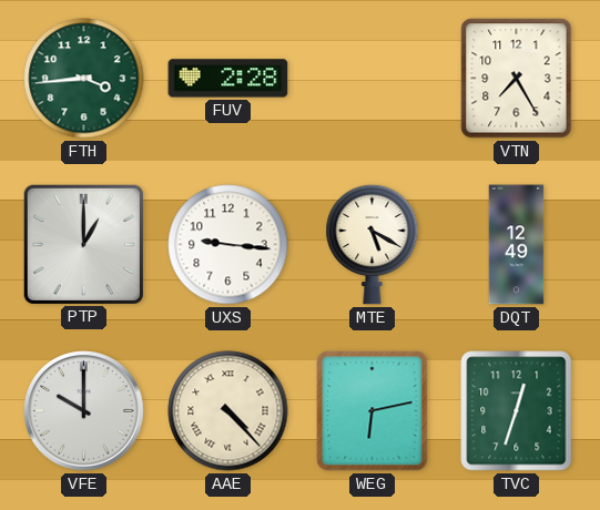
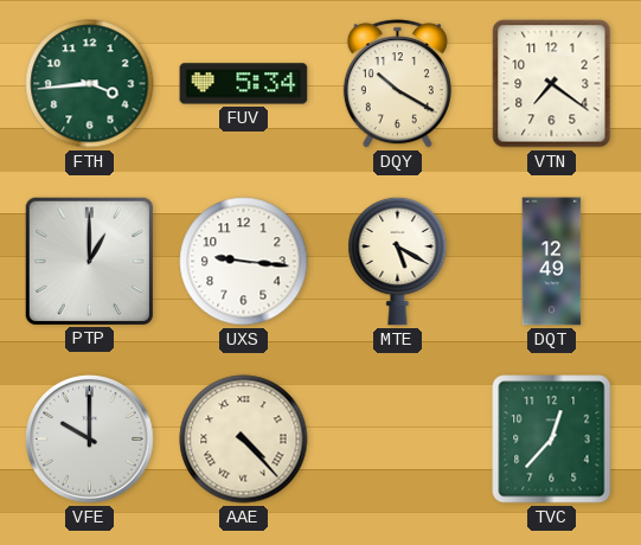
FUV: 2:28 -> 5:34 (244, 84)
DQY: none -> 10:20 (397, 84)
VTN: 7:25 -> 7:21 (552, 84)
WEG: 6:13 -> none (373, 411)
TVC: 12:33 -> 12:37 (552, 440)
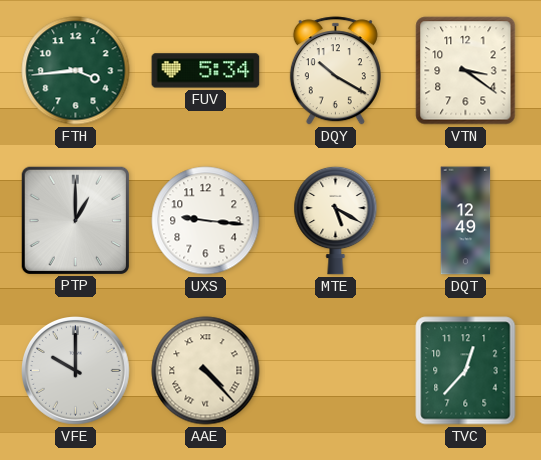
VTN: 7:21 -> 3:21 (466, 71)
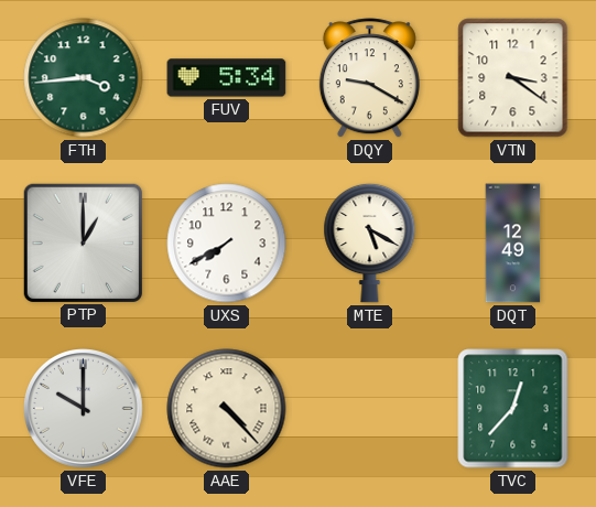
DQY: 10:20 -> 9:20 (369, 78)
UXS: 9:16 -> 7:40 (227, 244)
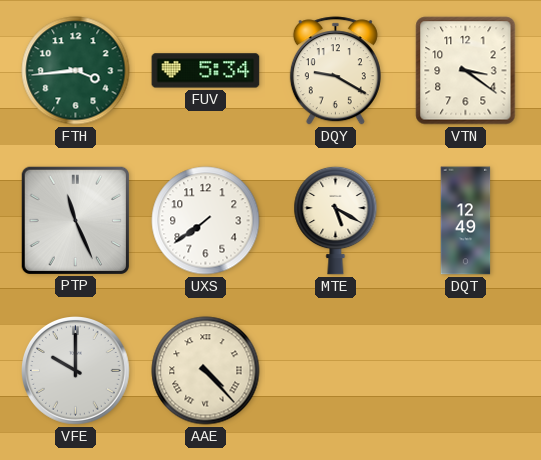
PTP: 1:00 -> 11:26 (75, 220)
UXS: 7:40 -> 7:39 (206, 221)
TVC: 12:37 -> none (513, 409)
